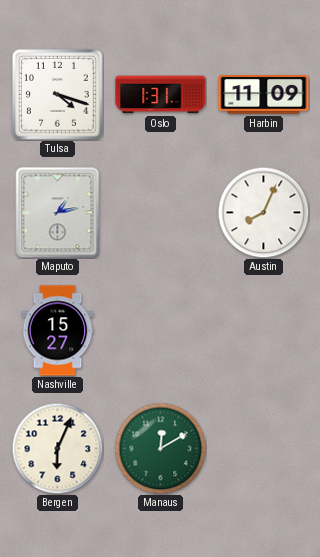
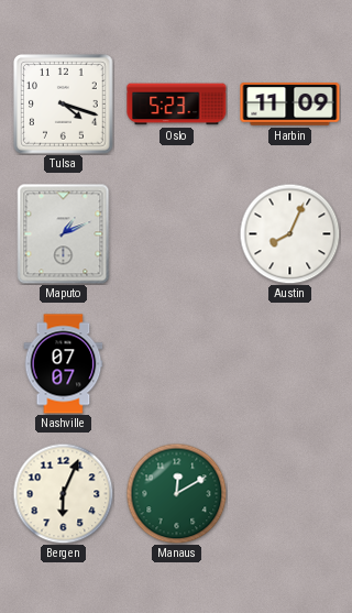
Oslo: 1:31 -> 5:23 (177, 105)
Maputo: 1:13 -> 1:11 (64, 234)
Nashville: 15:27 -> 07:07 (64, 364)
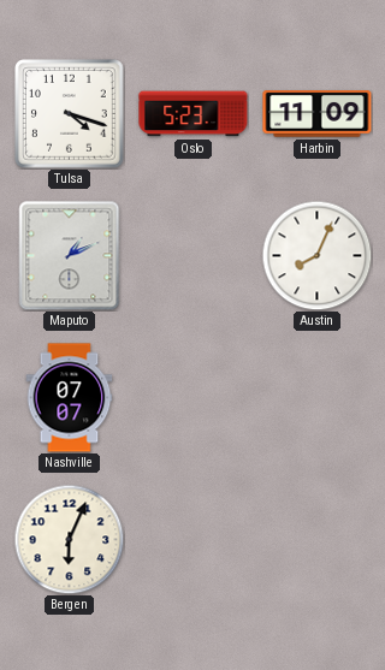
Manaus: 12:10 -> none (176, 493)
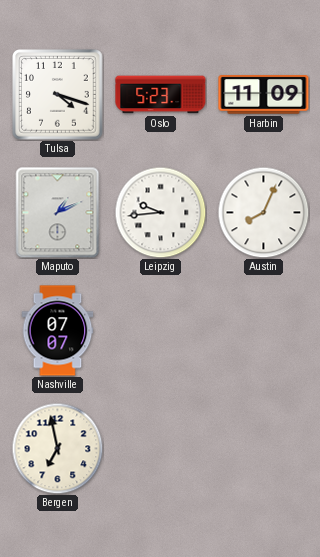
Leipzig: none -> 9:44 (160, 212)
Bergen: 6:04 -> 6:58 (57, 448)
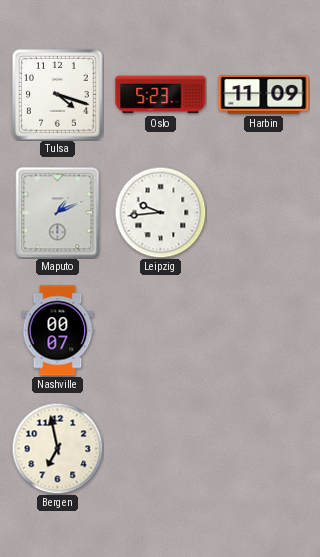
Austin: 8:04 -> none (263, 212)
Nashville: 07:07 -> 00:07 (58, 331)
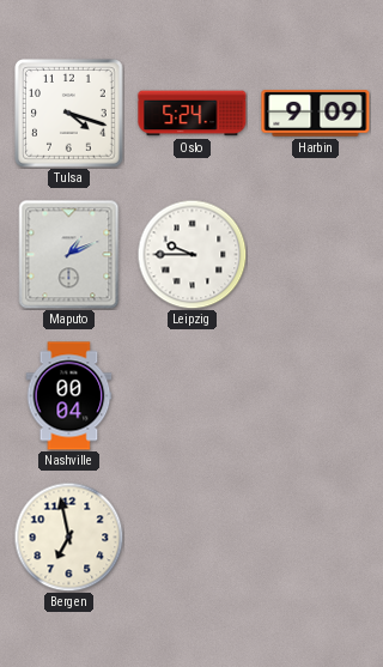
Oslo: 5:23 -> 5:24 (193, 114)
Harbin: 11:09 -> 9:09 (316, 114)
Leipzig: 9:44 -> 9:45 (191, 254)
Nashville: 00:07 -> 00:04 (69, 396)
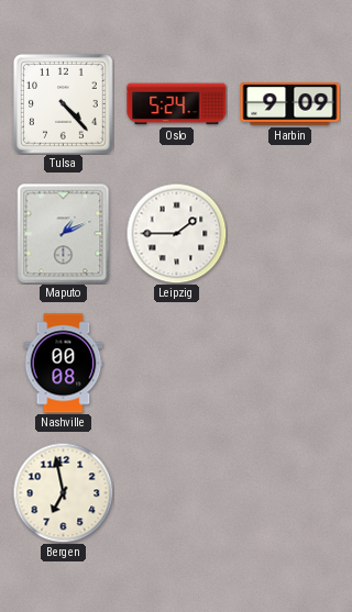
Tulsa: 4:18 -> 4:23 (64, 104)
Leipzig: 9:45 -> 1:45 (176, 233)
Nashville: 00:04 -> 00:08 (64, 364)
